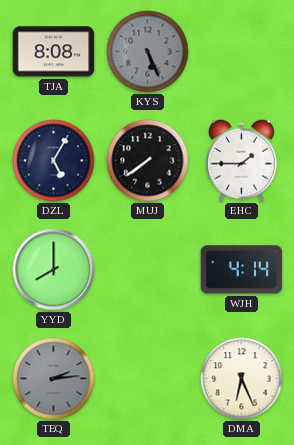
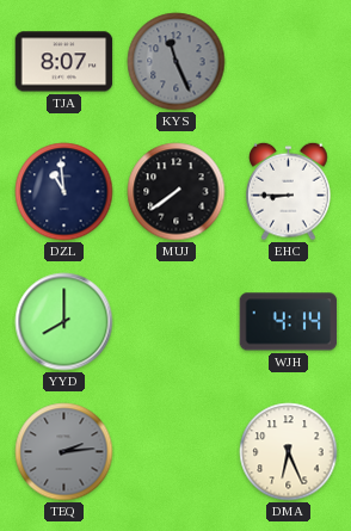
TJA: 8:08 -> 8:07 (64, 62)
KYS: 5:26 -> 11:26 (177, 62)
DZL: 5:05 -> 10:59 (64, 192)
EHC: 1:45 -> 8:45 (289, 191)
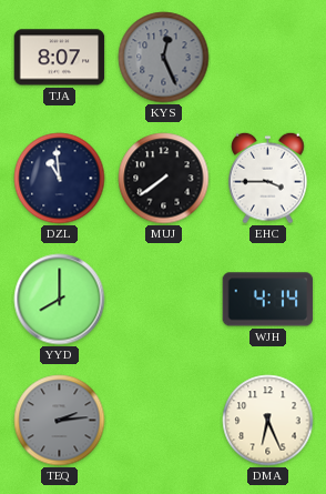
KYS: 11:26 -> 12:26 (164, 58)
EHC: 8:45 -> 3:45 (268, 178)
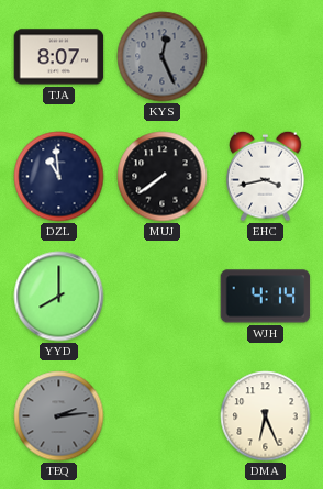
EHC: 3:45 -> 3:43 (266, 176)
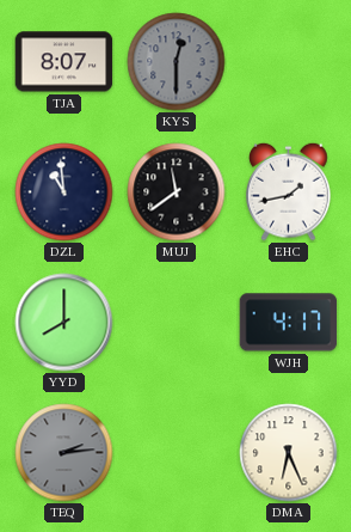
KYS: 12:26 -> 12:30 (177, 62)
MUJ: 7:39 -> 11:39 (177, 192)
EHC: 3:43 -> 1:43 (289, 191)
WJH: 4:14 -> 4:17 (289, 323)
